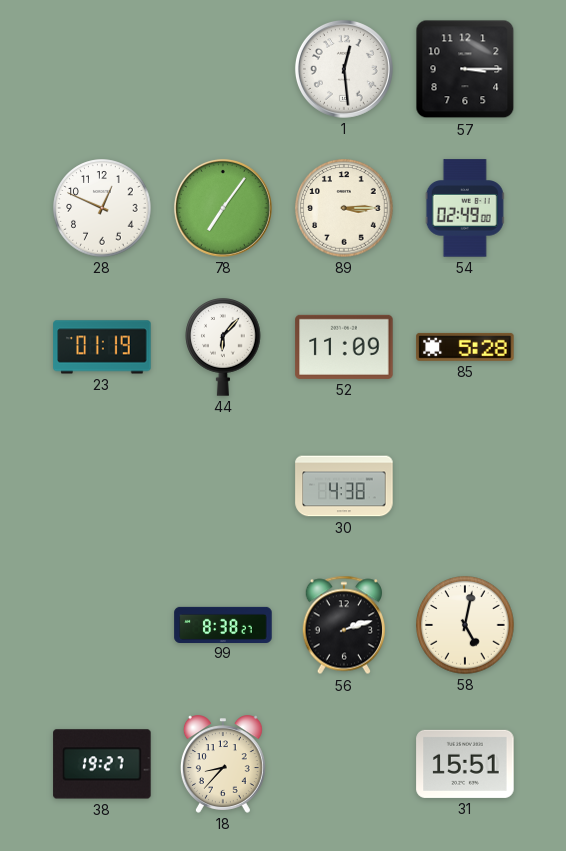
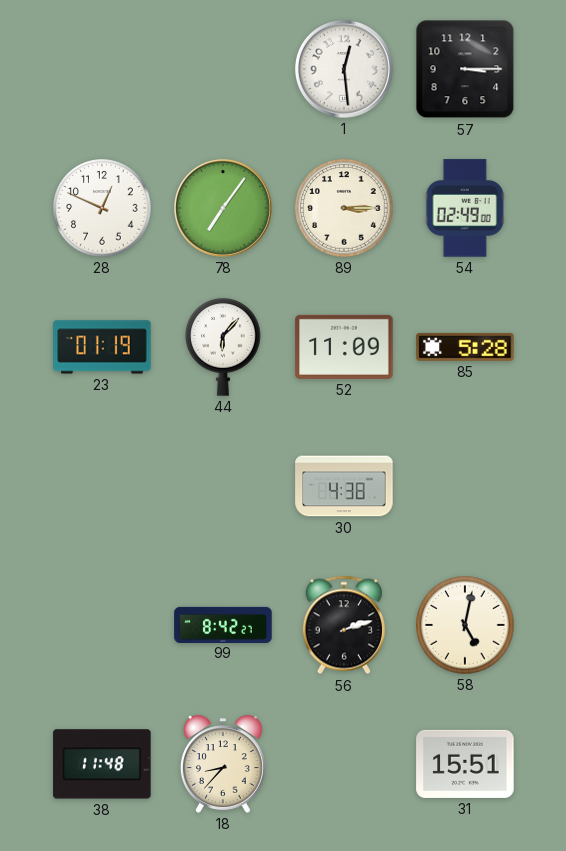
99: 8:38 -> 8:42 (223, 624)
38: 19:27 -> 11:48 (102, 764)
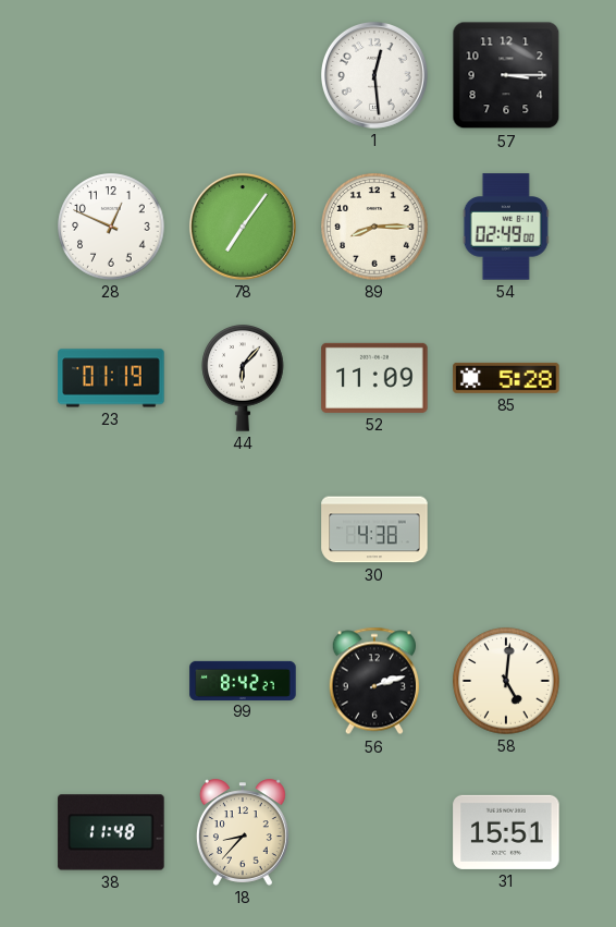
89: 3:15 -> 8:15 (374, 227)
58: 5:02 -> 5:01 (506, 681)
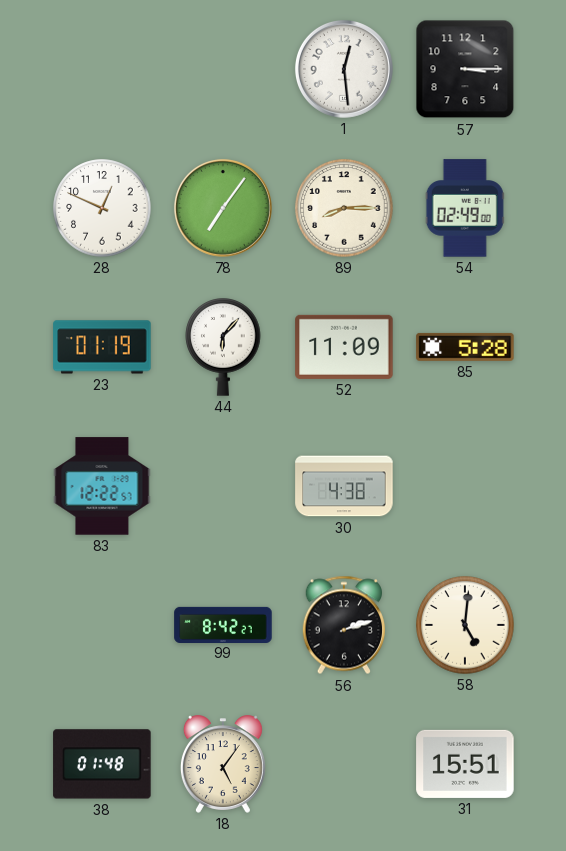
83: none -> 12:22 (102, 486)
38: 11:48 -> 01:48 (102, 764)
18: 8:37 -> 5:06 (223, 764)
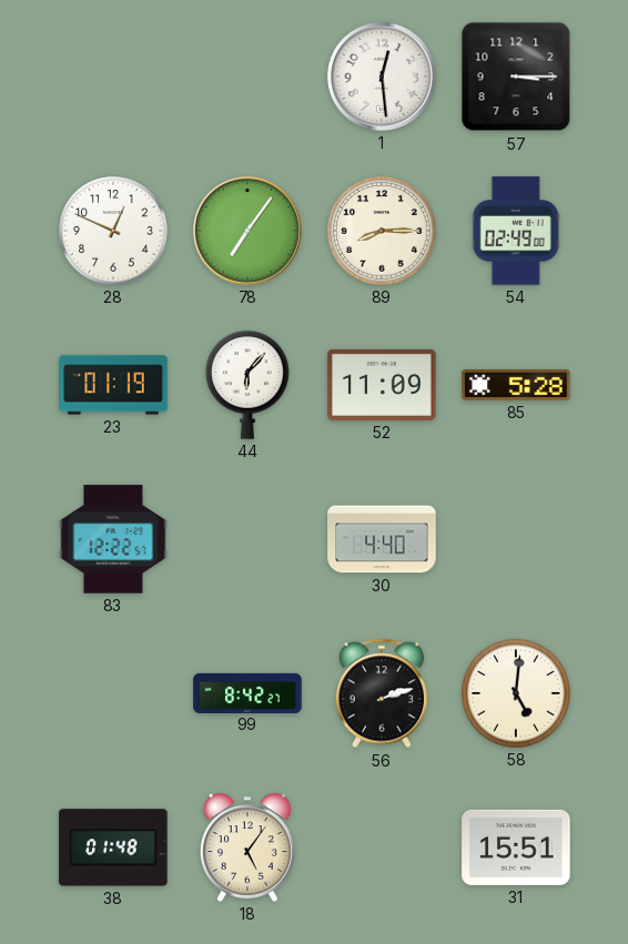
30: 4:38 -> 4:40 (382, 539)
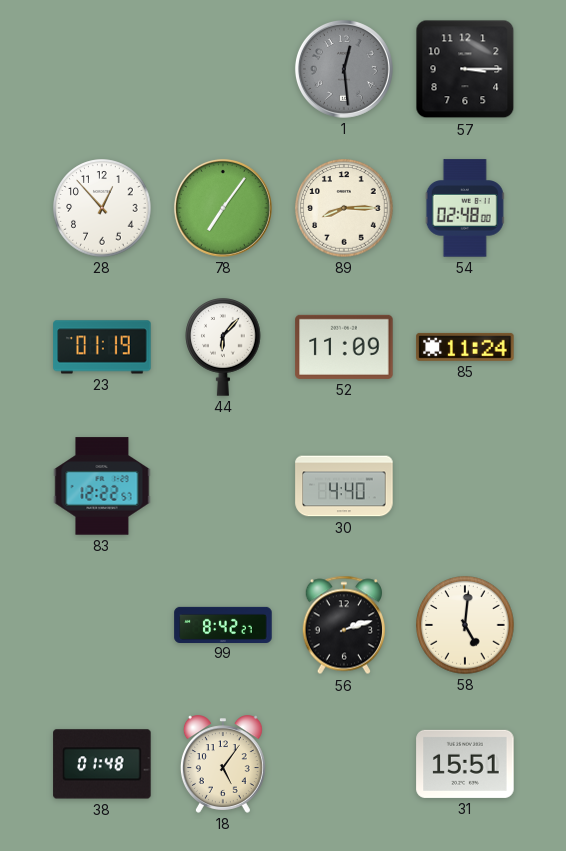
1 dial: white -> grey (344, 69)
28: 12:49 -> 12:53 (102, 208)
54: 02:49 -> 02:48 (465, 208)
85: 5:28 -> 11:24 (465, 347)
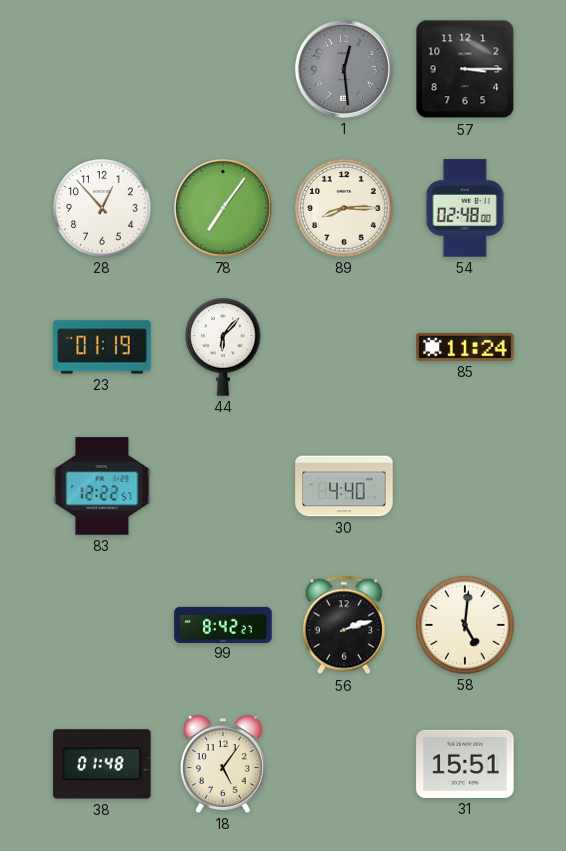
52: 11:09 -> none (344, 347)
